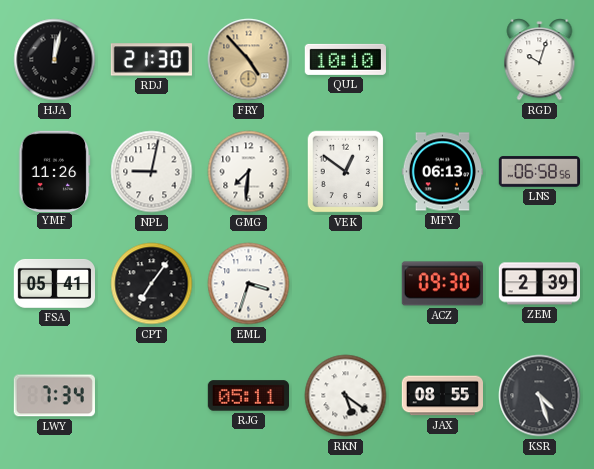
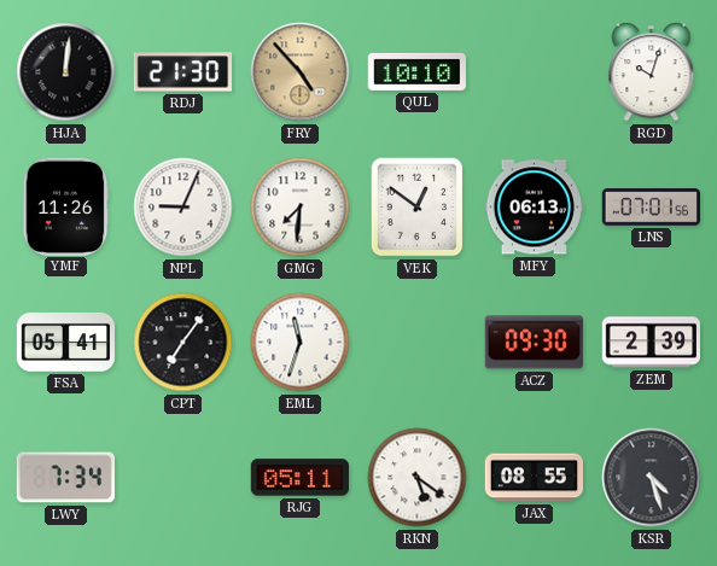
HJA: 12:02 -> 12:01 (66, 72)
NPL: 9:02 -> 9:04 (183, 208)
LNS: 06:58 -> 07:01 (652, 208)
EML: 3:33 -> 11:33 (301, 343)
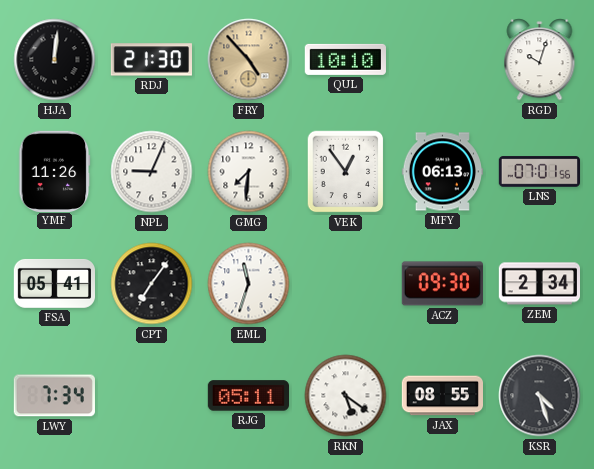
VEK: 12:51 -> 12:54 (346, 172)
ZEM: 2:39 -> 2:34 (539, 284)
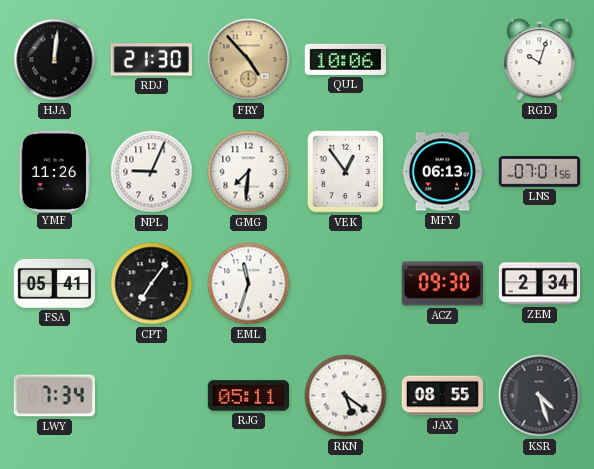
QUL: 10:10 -> 10:06 (345, 59)
